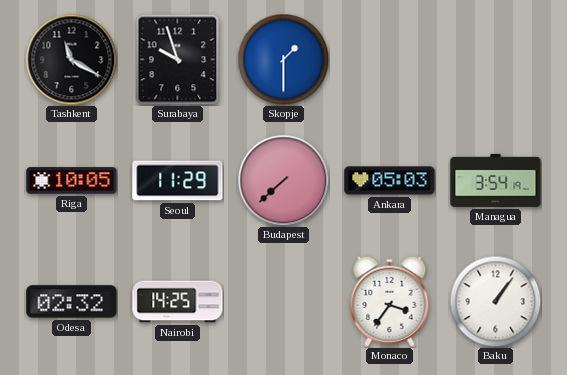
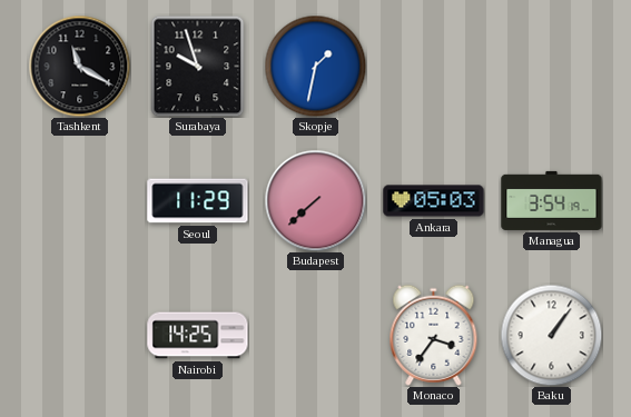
Skopje: 1:30 -> 1:32 (315, 66)
Riga: 10:05 -> none (72, 181)
Odesa: 02:32 -> none (72, 302)
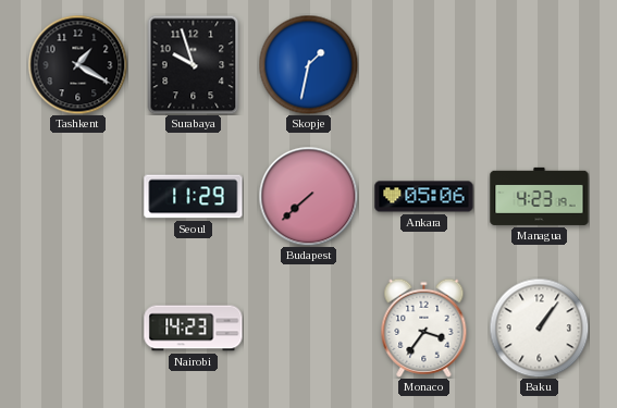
Tashkent: 11:20 -> 1:20 (77, 64)
Ankara: 05:03 -> 05:06 (424, 197)
Managua: 3:54 -> 4:23 (540, 196)
Nairobi: 14:25 -> 14:23 (194, 329)
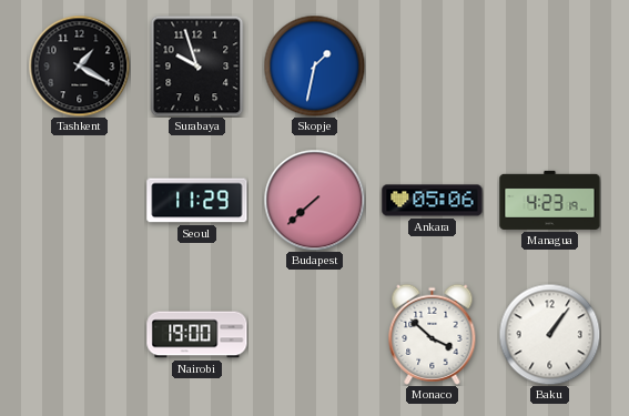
Nairobi: 14:23 -> 19:00 (197, 335)
Monaco: 3:36 -> 3:52 (433, 334)
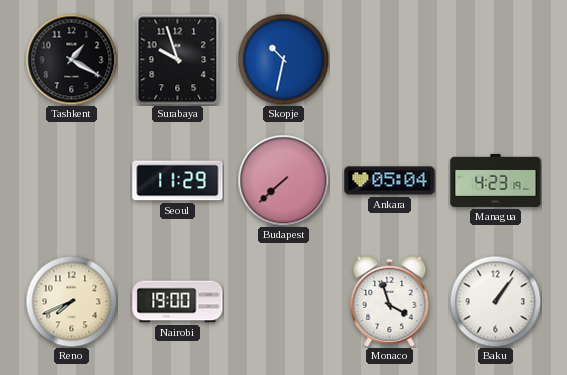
Skopje: 1:32 -> 10:32 (283, 59)
Ankara: 05:06 -> 05:04 (390, 181)
Reno: none -> 7:41 (71, 301)
Monaco: 3:52 -> 3:57 (390, 301)
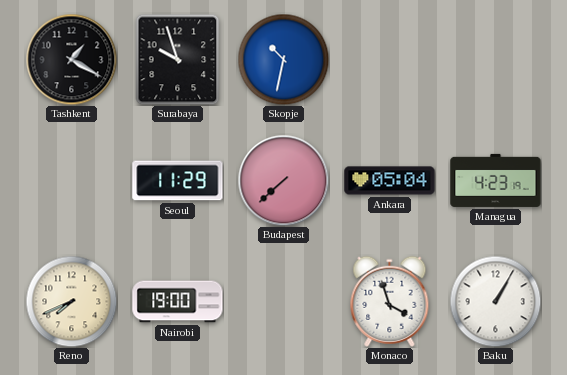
Baku: 1:06 -> 1:05 (495, 301)
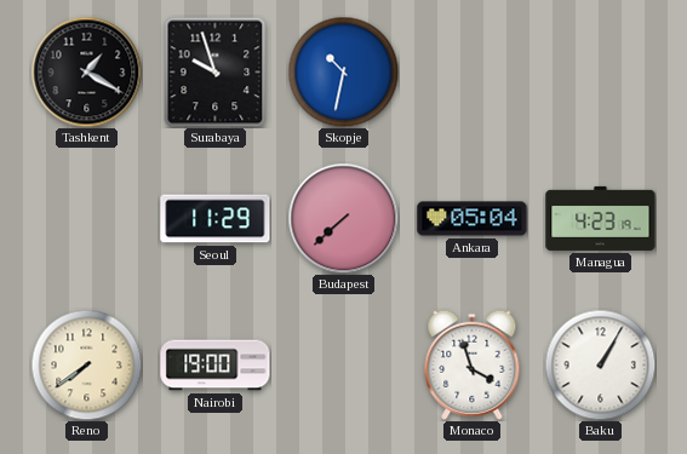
Reno: 7:41 -> 7:39 (86, 364)
